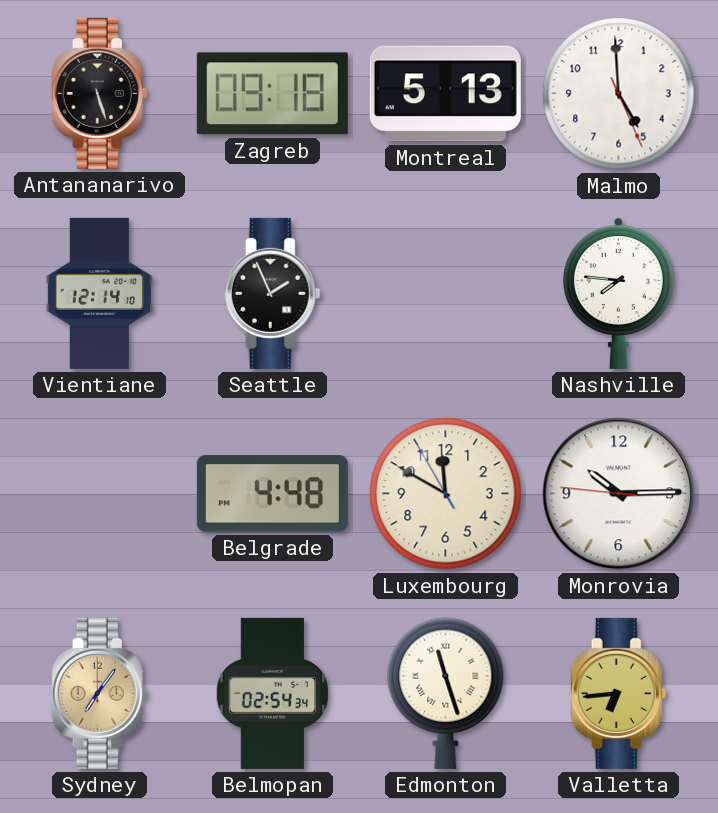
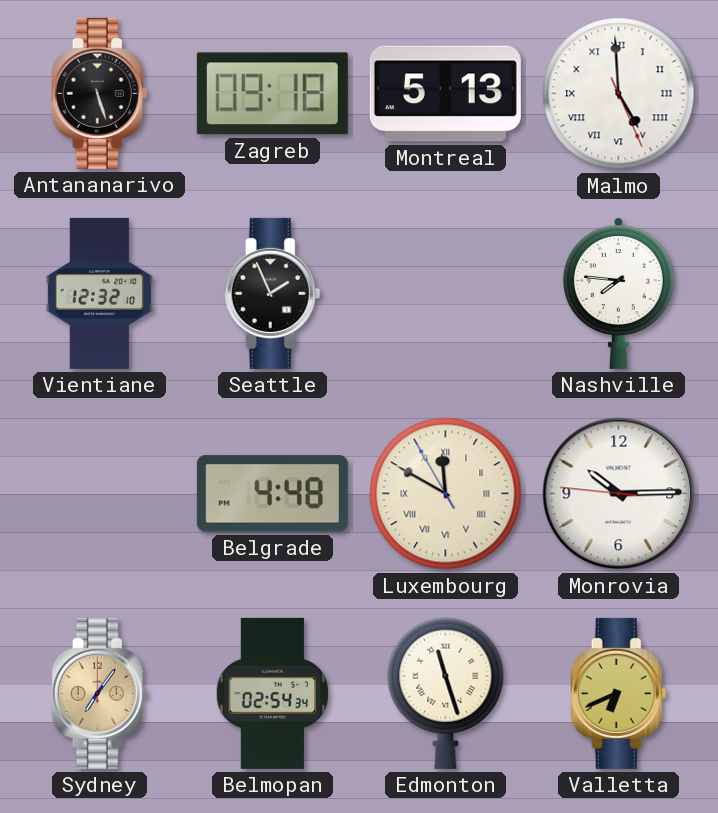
Malmo numerals: Arabic -> Roman (619, 94)
Vientiane: 12:14 -> 12:32 (99, 293)
Luxembourg numerals: Arabic -> Roman (446, 494)
Valletta: 6:44 -> 6:41 (619, 693)
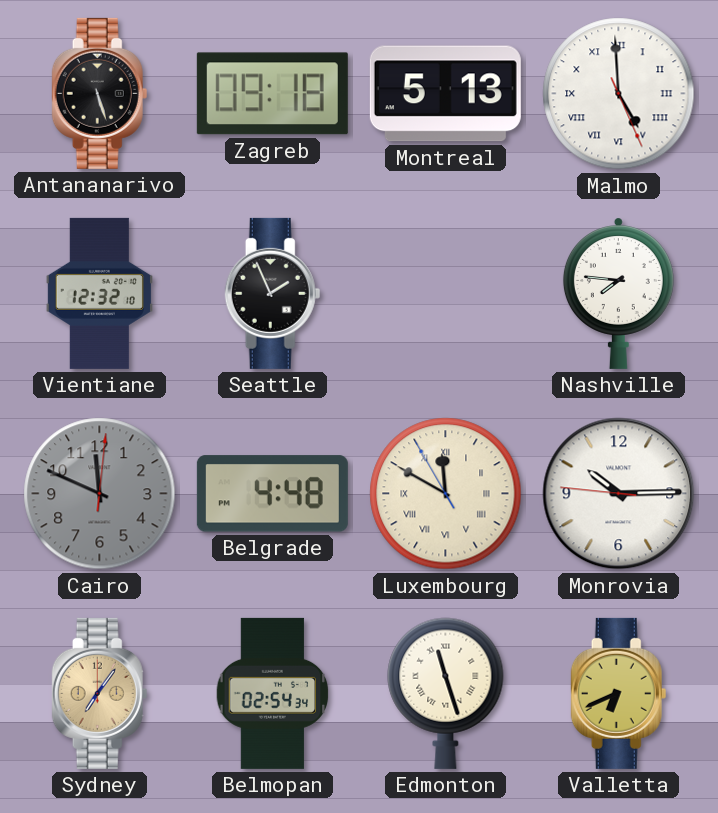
Cairo: none -> 11:49 (100, 494)
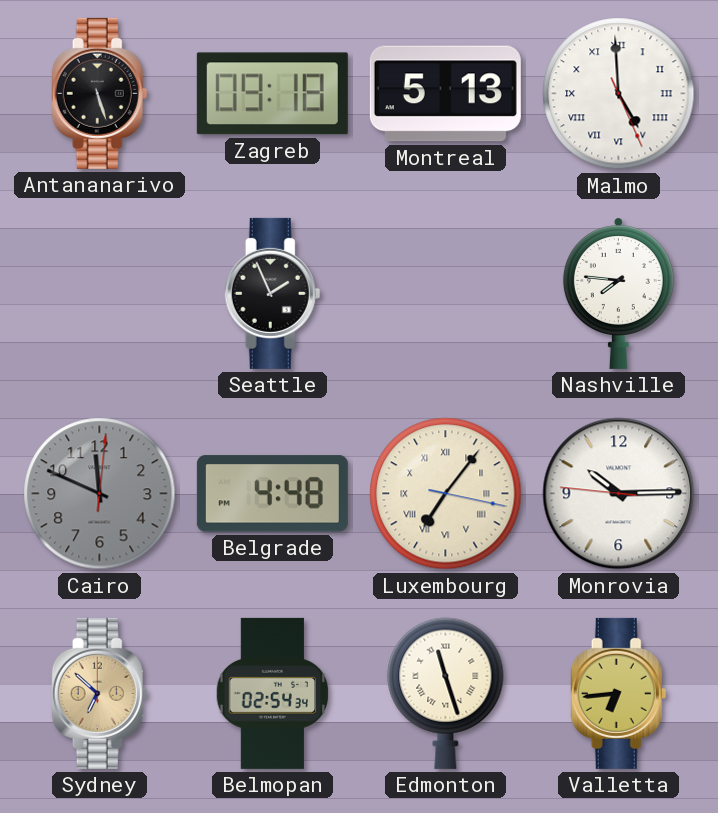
Vientiane: 12:32 -> none (99, 293)
Luxembourg: 11:49 -> 7:06 (446, 494)
Sydney: 7:06 -> 6:52 (100, 693)
Valletta: 6:41 -> 6:44 (619, 693)
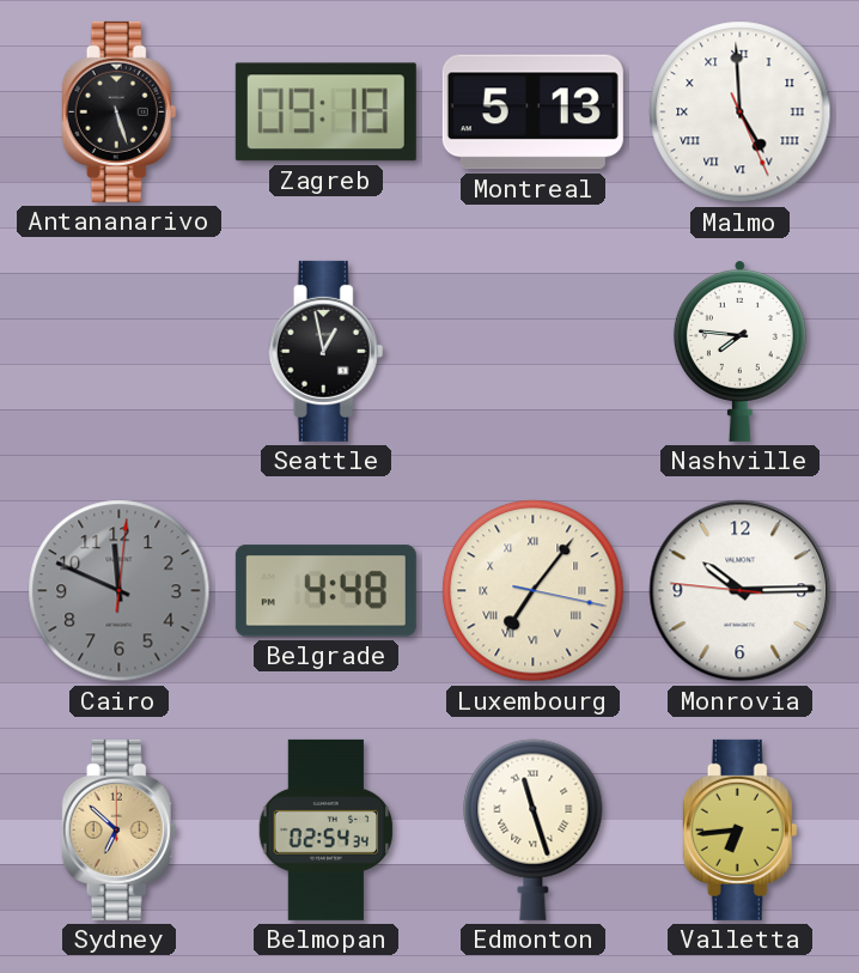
Seattle: 1:56 -> 12:58 (327, 351)
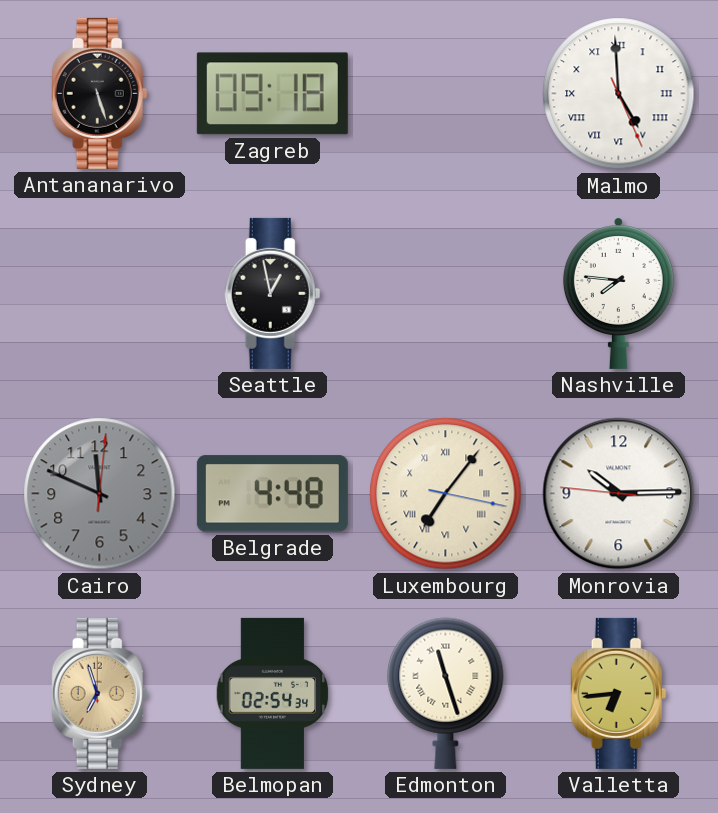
Montreal: 5:13 -> none (532, 112)
Sydney: 6:52 -> 6:57 (100, 693)
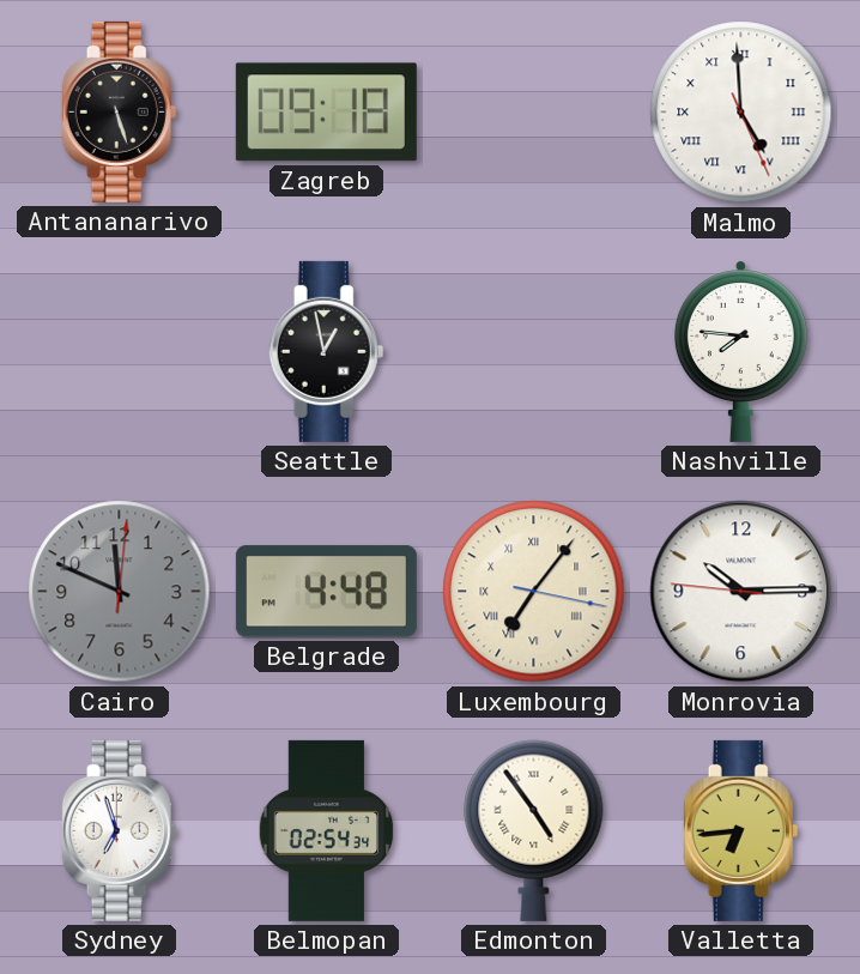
Sydney dial: champagne -> white (120, 830)
Edmonton: 11:27 -> 4:54 (534, 830)
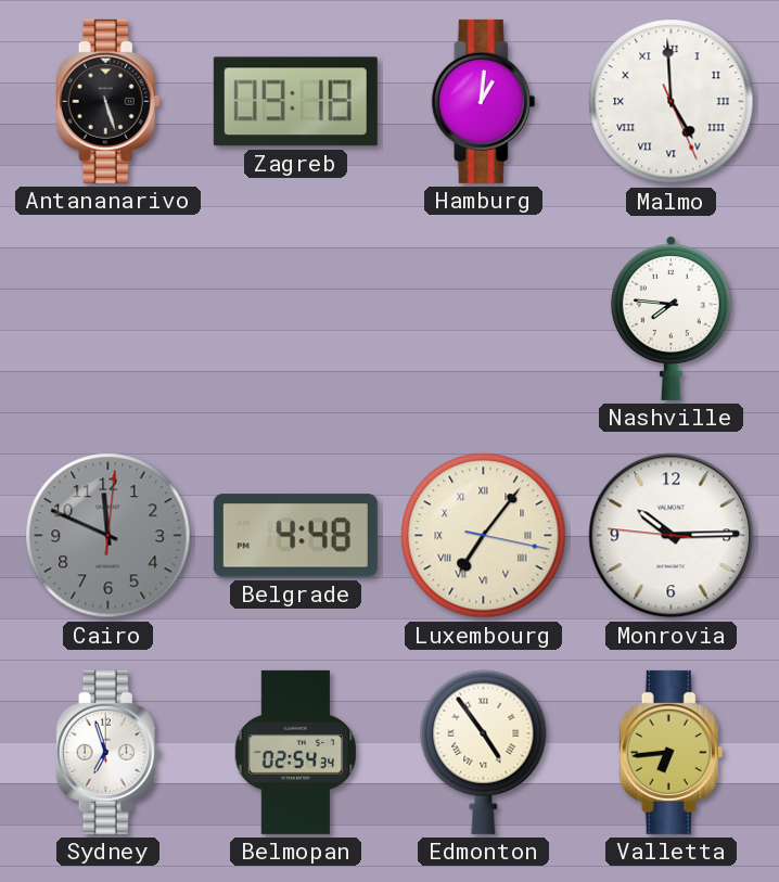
Hamburg: none -> 1:01 (484, 101)
Seattle: 12:58 -> none (327, 351)
